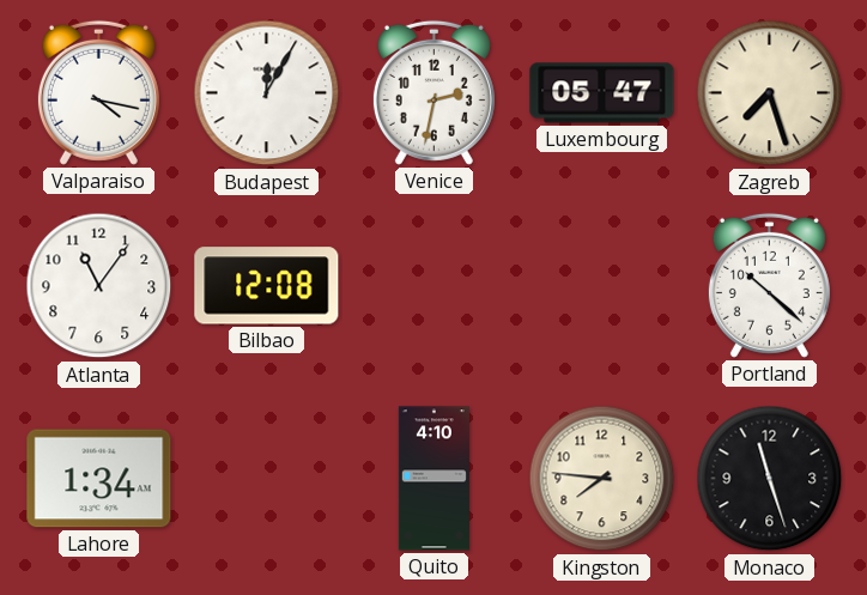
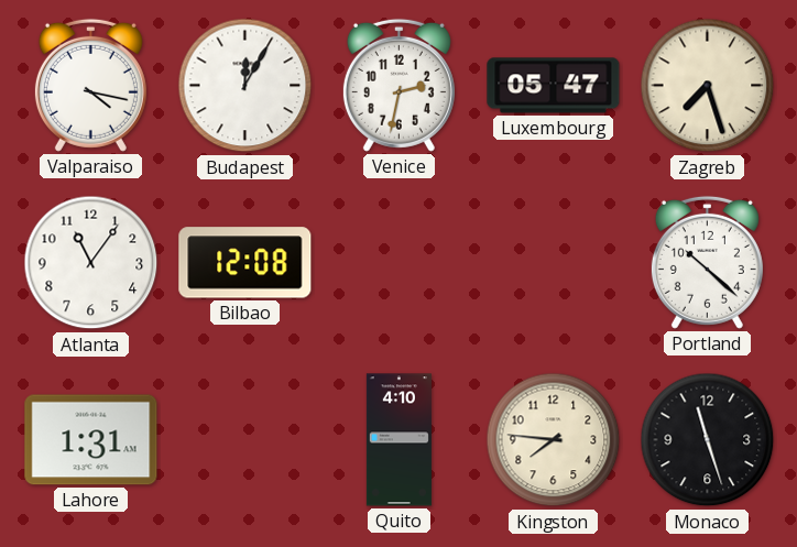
Lahore: 1:34 -> 1:31 (91, 440)
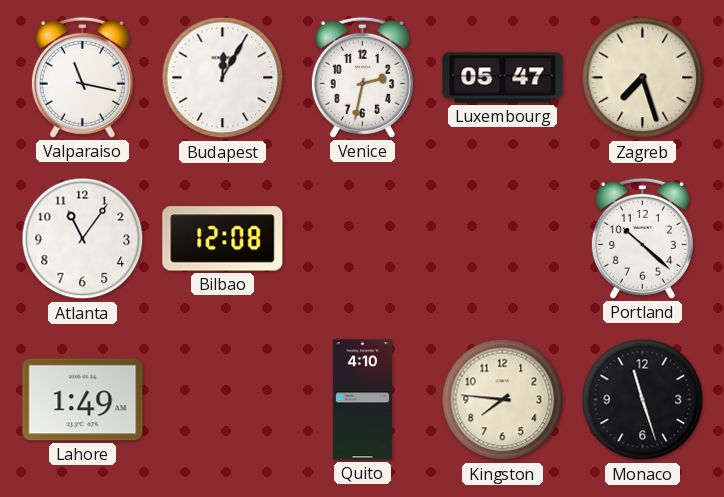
Valparaiso: 4:17 -> 11:17 (82, 77)
Lahore: 1:31 -> 1:49 (83, 400)
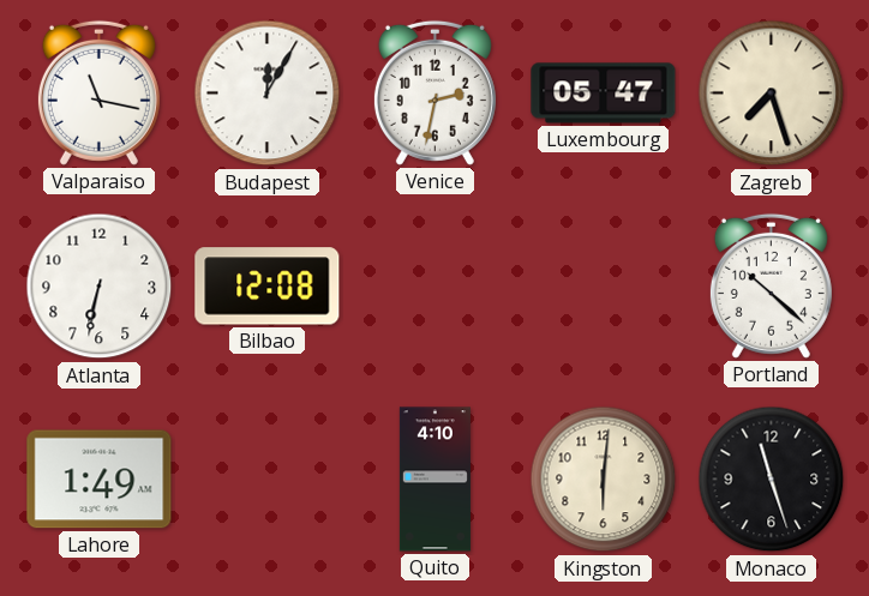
Atlanta: 11:06 -> 6:32 (100, 287)
Kingston: 7:46 -> 6:01 (604, 480)
